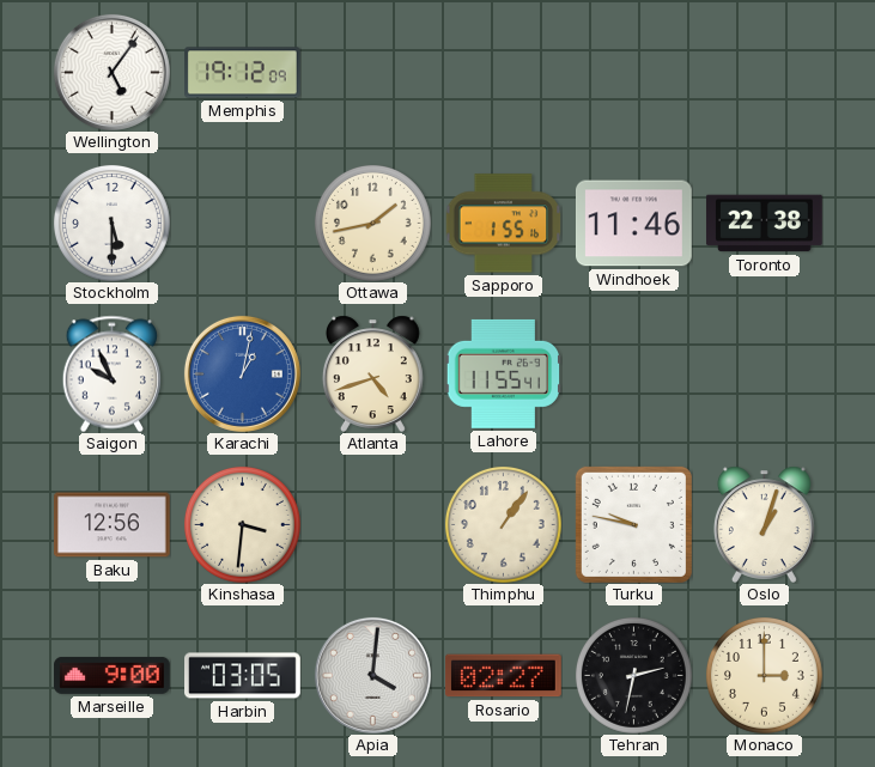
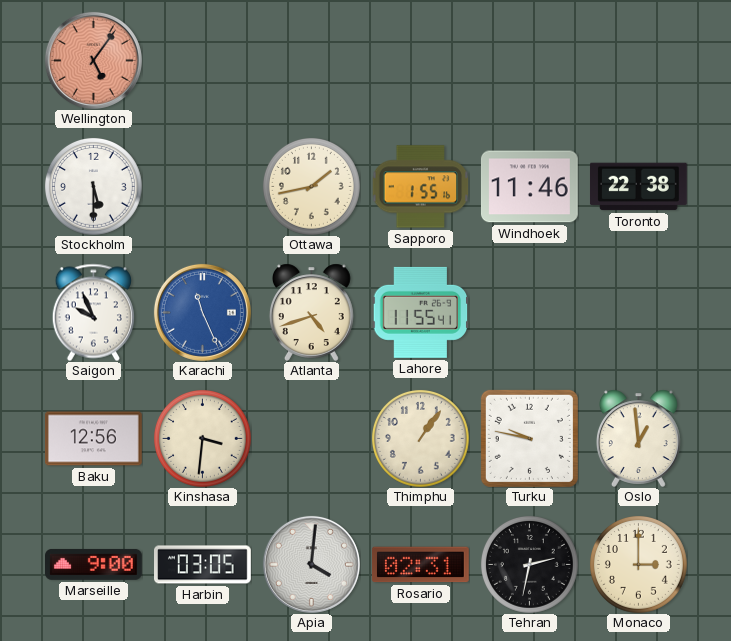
Wellington dial: white -> salmon (93, 60)
Memphis: 19:12 -> none (243, 73)
Karachi: 1:02 -> 11:26 (202, 312)
Oslo: 1:03 -> 12:59 (638, 438)
Rosario: 02:27 -> 02:31 (421, 565)
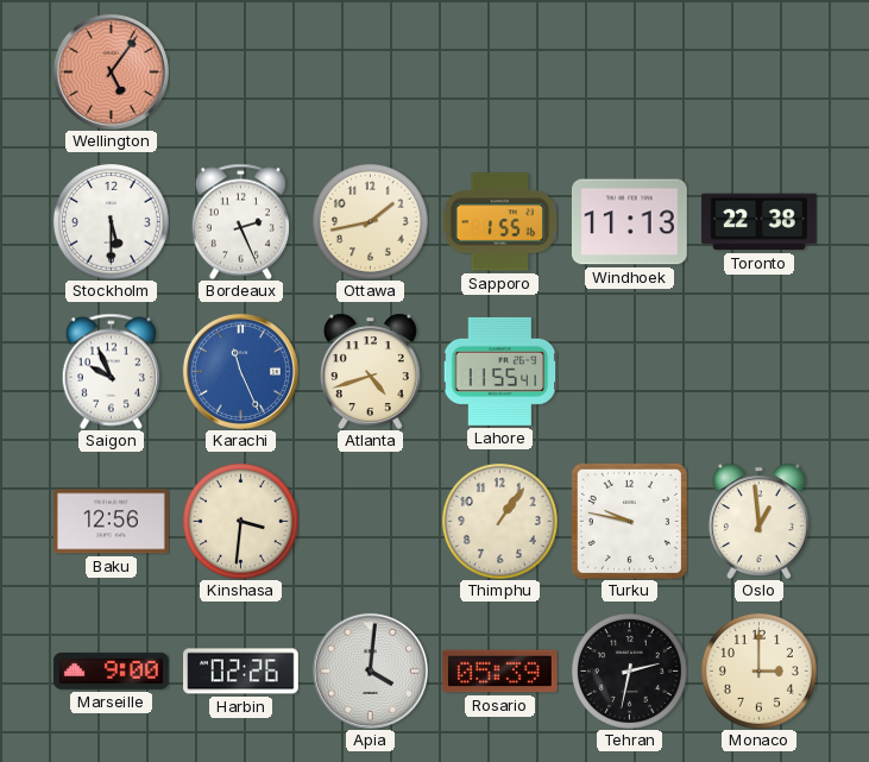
Bordeaux: none -> 2:26 (240, 221)
Windhoek: 11:46 -> 11:13 (630, 222)
Harbin: 03:05 -> 02:26 (241, 672)
Rosario: 02:31 -> 05:39 (500, 672)
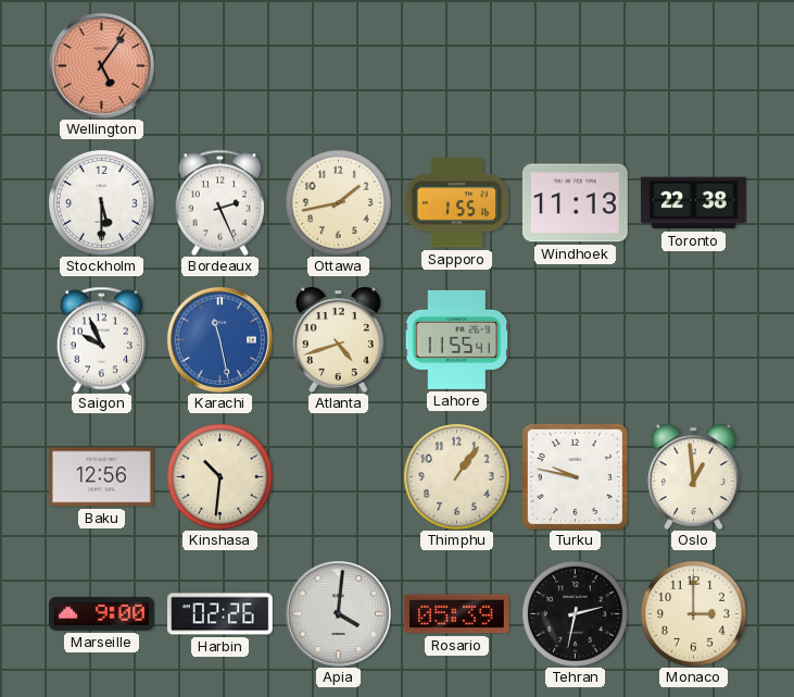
Karachi: 11:26 -> 11:28 (219, 339)
Kinshasa: 3:31 -> 10:31 (219, 476)
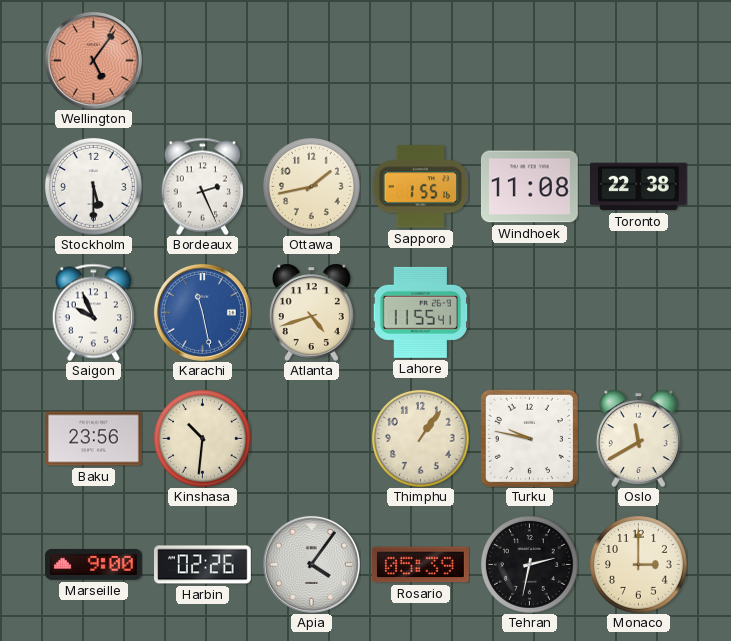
Windhoek: 11:13 -> 11:08 (530, 187)
Baku: 12:56 -> 23:56 (94, 439)
Oslo: 12:59 -> 11:40 (638, 438)
Apia: 4:01 -> 4:06 (311, 564)
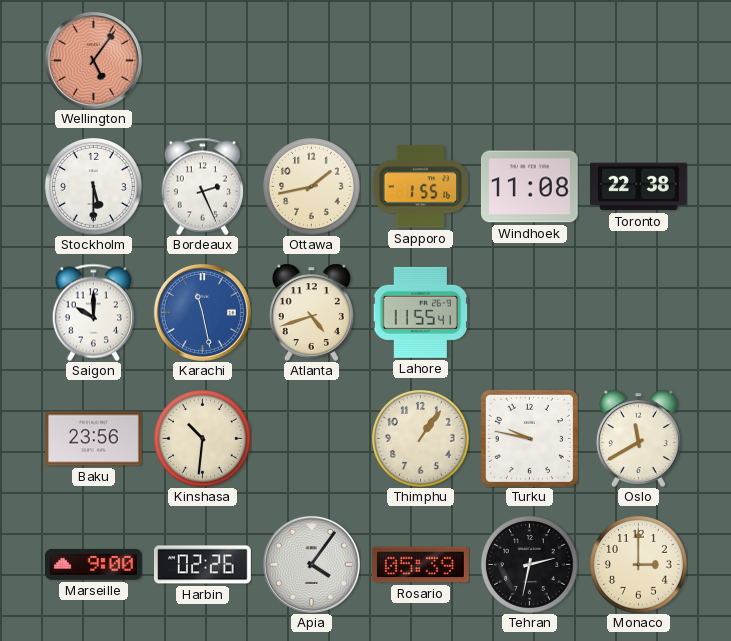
Saigon: 9:56 -> 10:00 (93, 312)
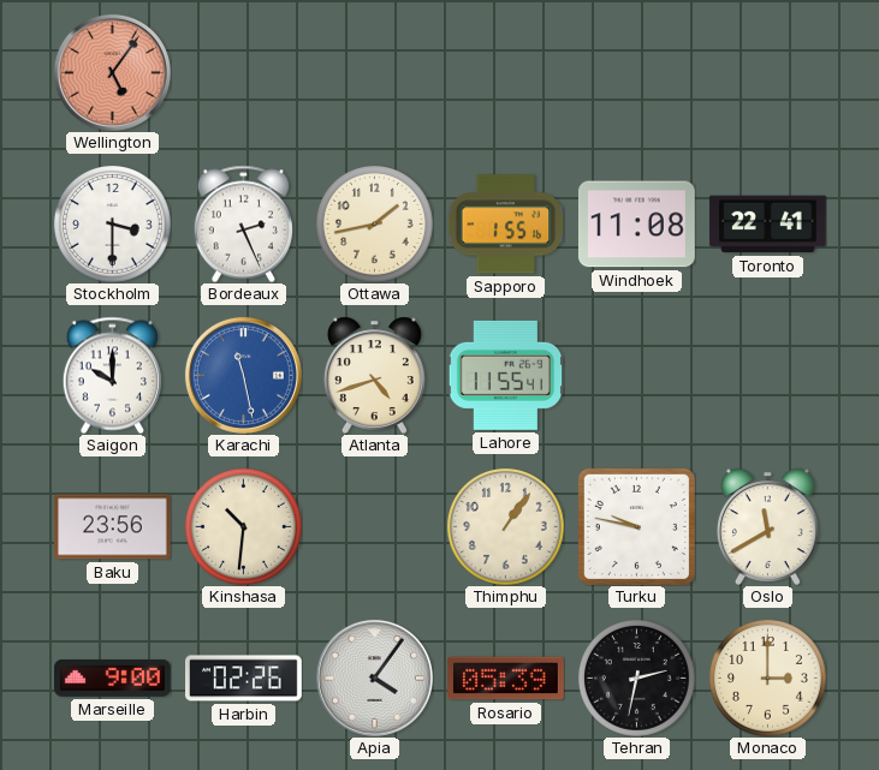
Stockholm: 5:30 -> 3:30 (112, 223)
Toronto: 22:38 -> 22:41 (768, 225)
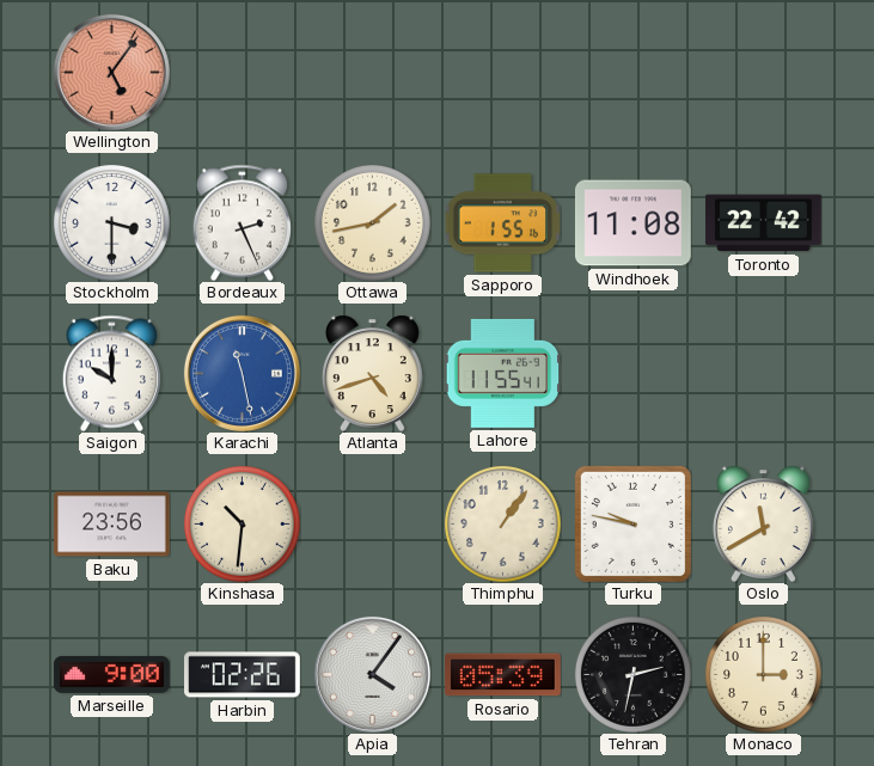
Toronto: 22:41 -> 22:42 (764, 223)
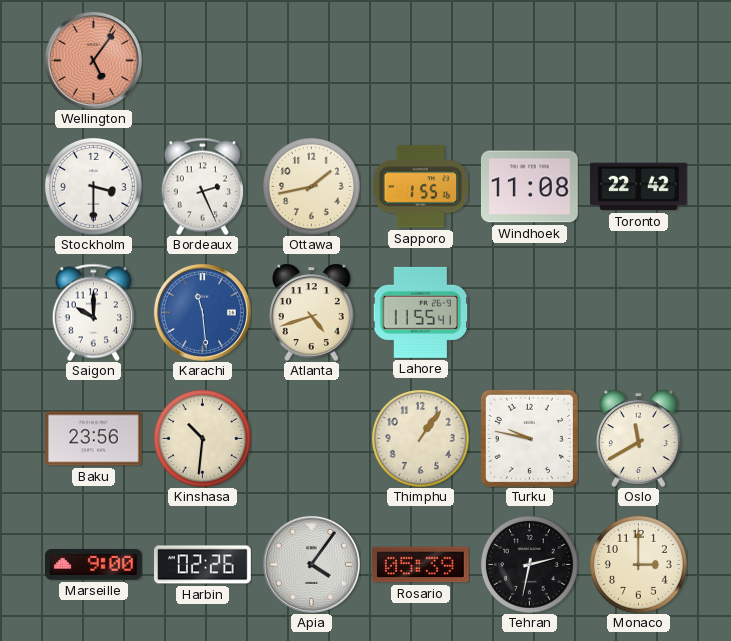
Karachi: 11:28 -> 11:29 (202, 312)
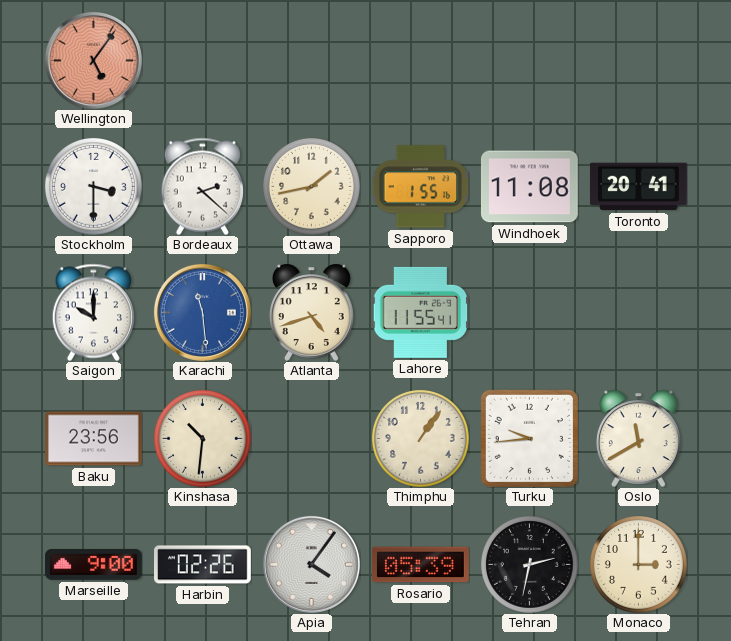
Bordeaux: 2:26 -> 2:22 (202, 186)
Toronto: 22:42 -> 20:41 (639, 187)
Turku: 9:47 -> 9:44 (529, 438)
